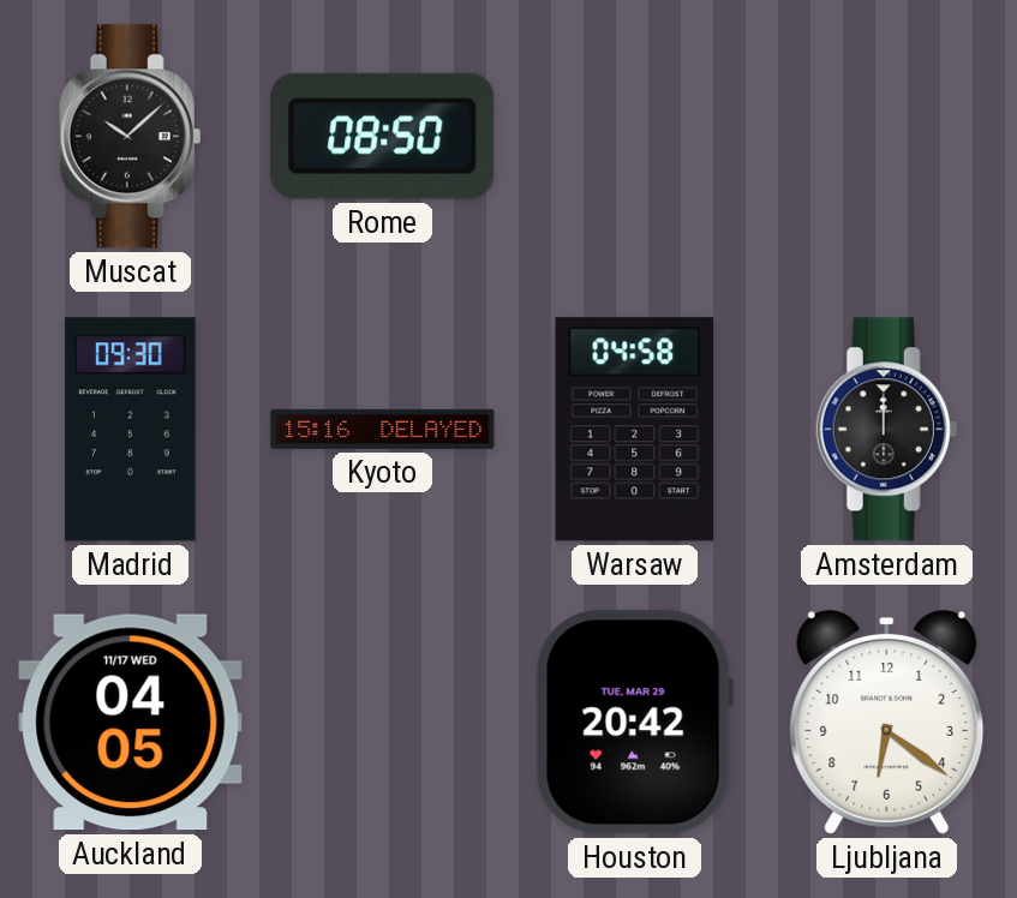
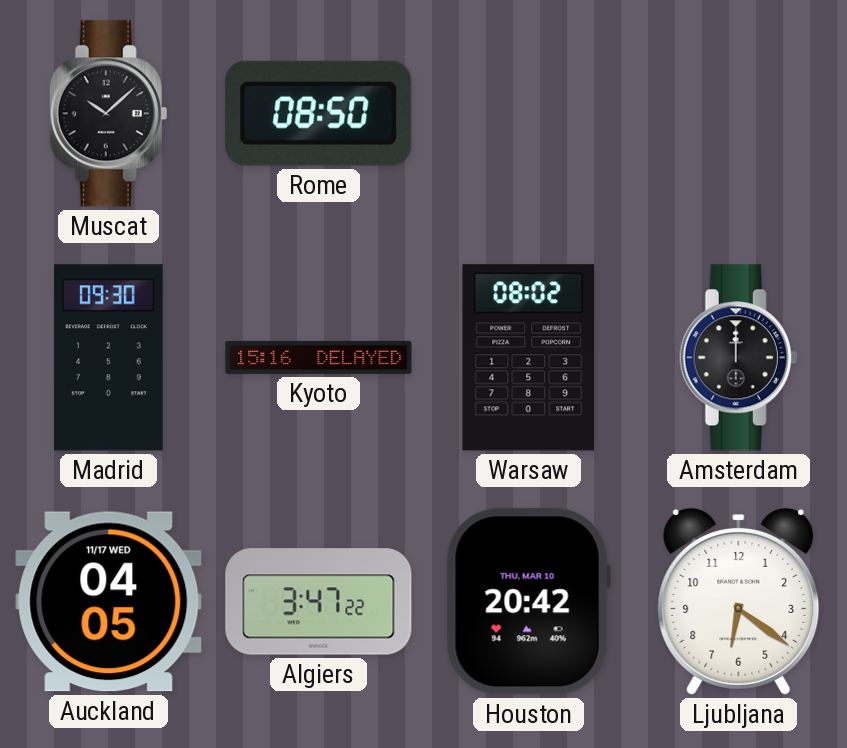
Warsaw: 04:58 -> 08:02 (529, 358)
Algiers: none -> 3:47 (319, 602)
Houston date: TUE, MAR 29 -> THU, MAR 10 (528, 602)
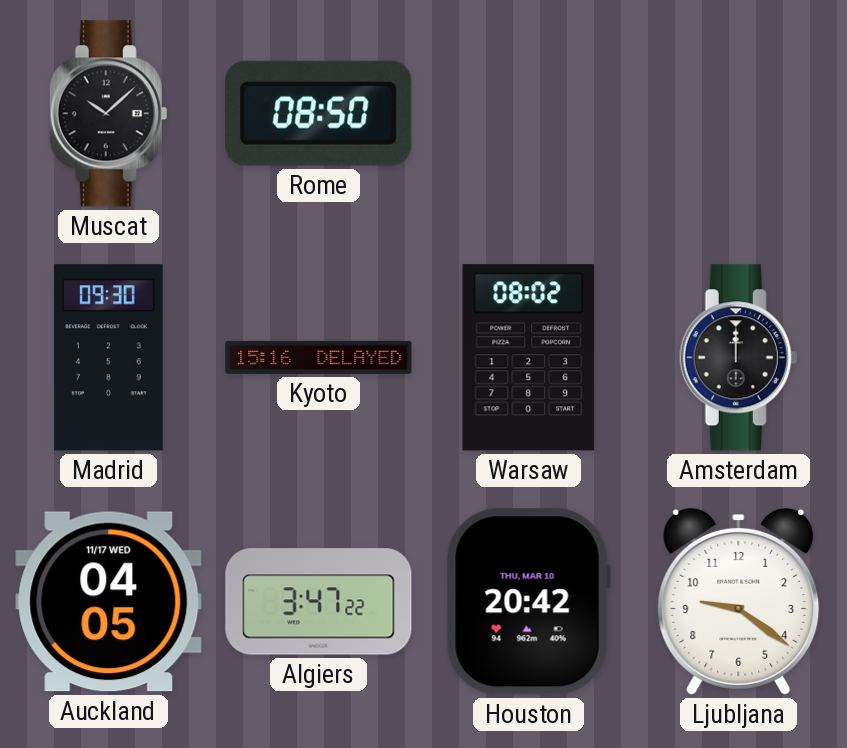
Ljubljana: 6:21 -> 9:21 (739, 601)
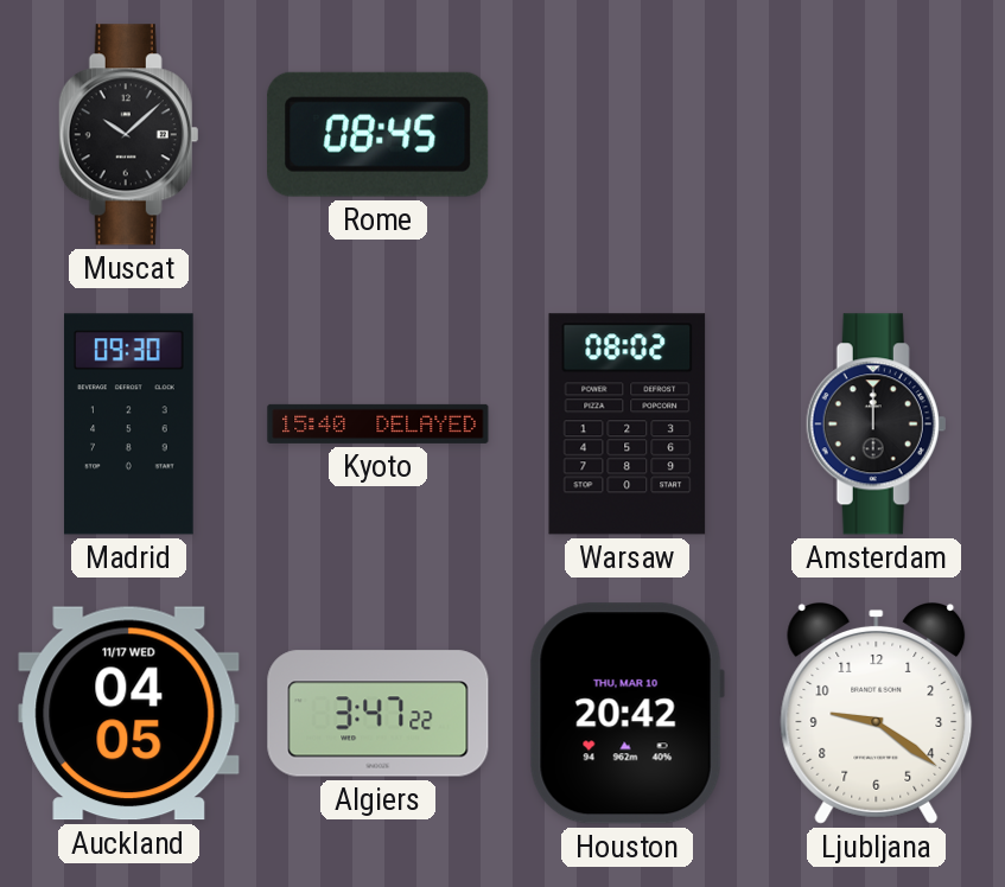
Rome: 08:50 -> 08:45 (379, 134)
Kyoto: 15:16 -> 15:40 (379, 423)
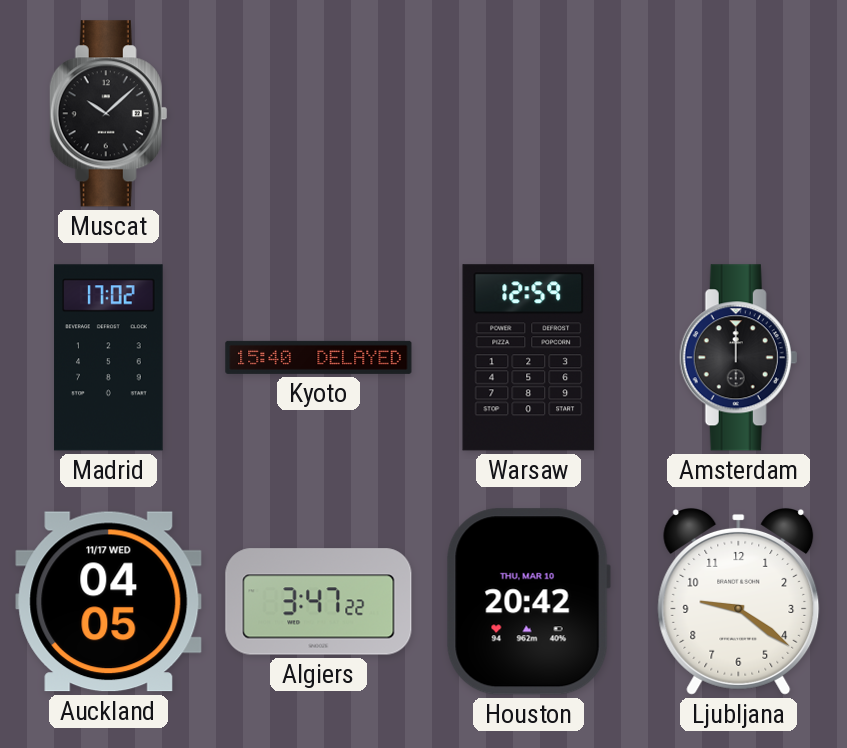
Rome: 08:45 -> none (379, 134)
Madrid: 09:30 -> 17:02 (109, 358)
Warsaw: 08:02 -> 12:59 (529, 358)
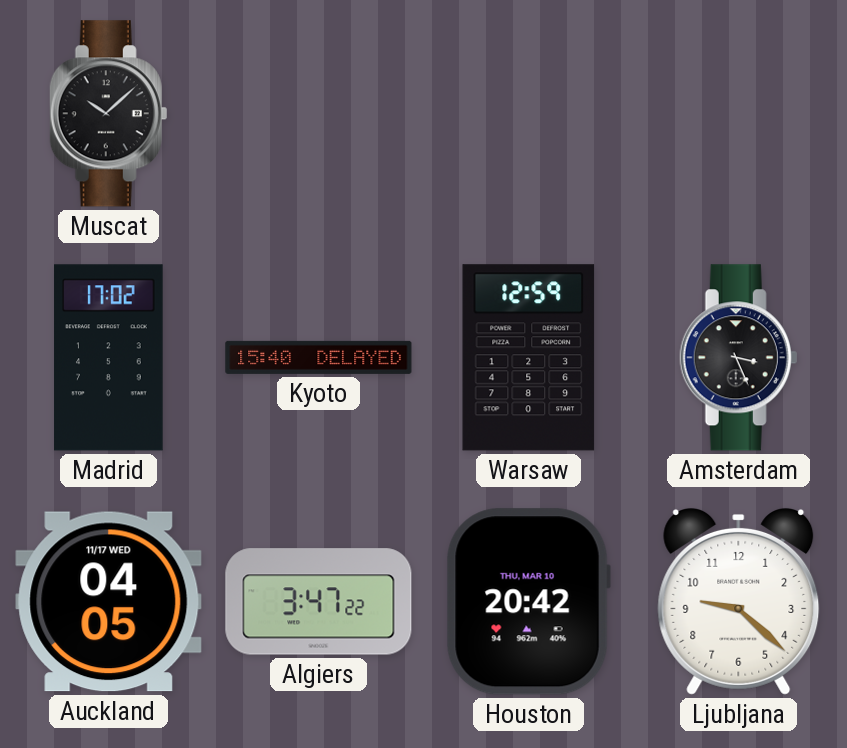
Amsterdam: 12:00 -> 3:26 (739, 358)
Ljubljana: 9:21 -> 9:22 (739, 601)
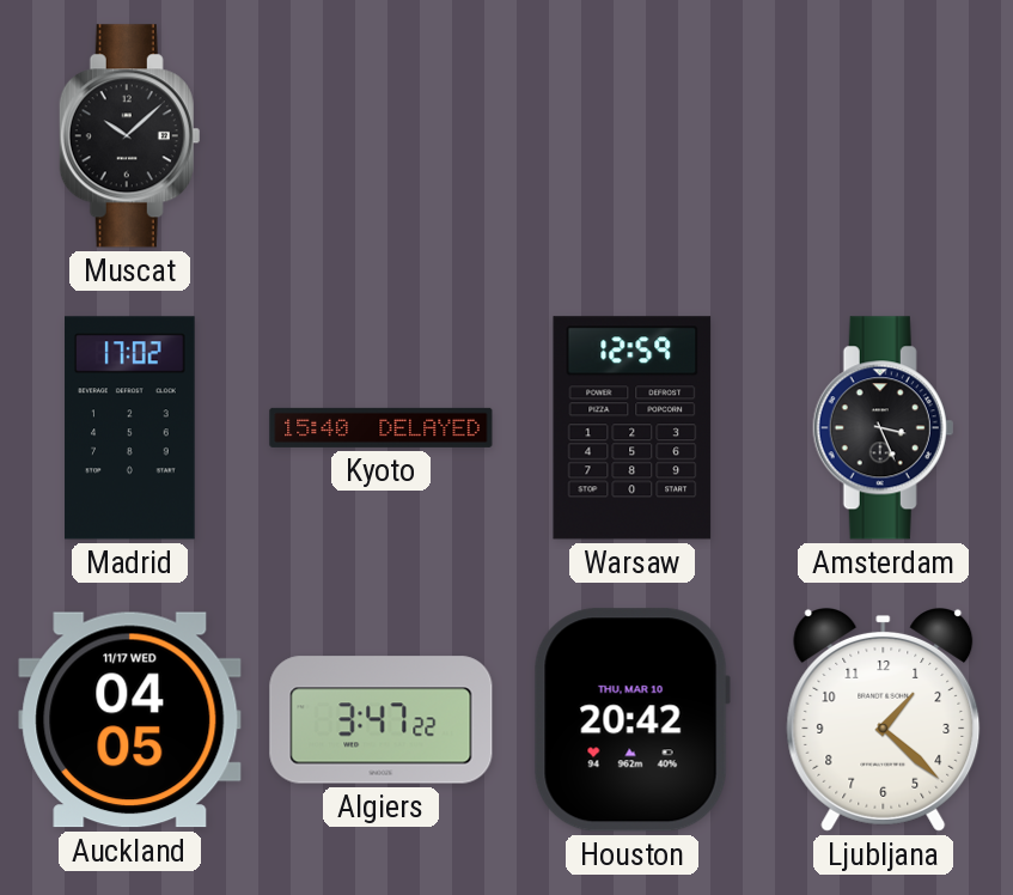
Ljubljana: 9:22 -> 1:22 (884, 719)
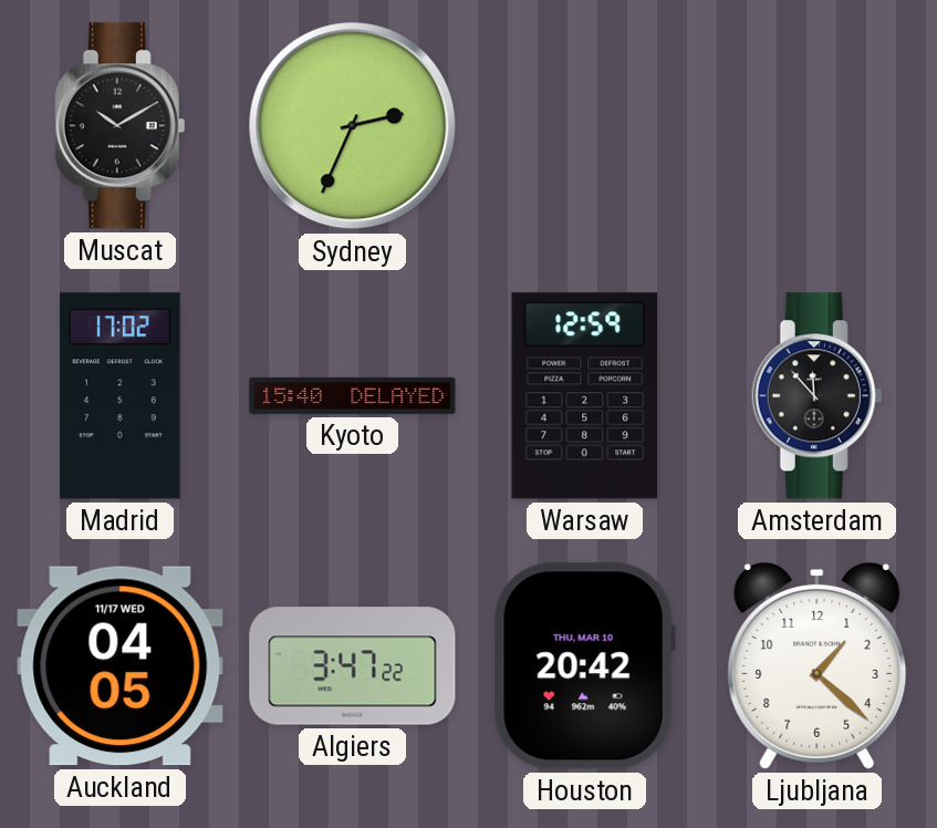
Muscat: 10:08 -> 10:10 (121, 126)
Sydney: none -> 2:34 (353, 126)
Amsterdam: 3:26 -> 11:53 (818, 396)
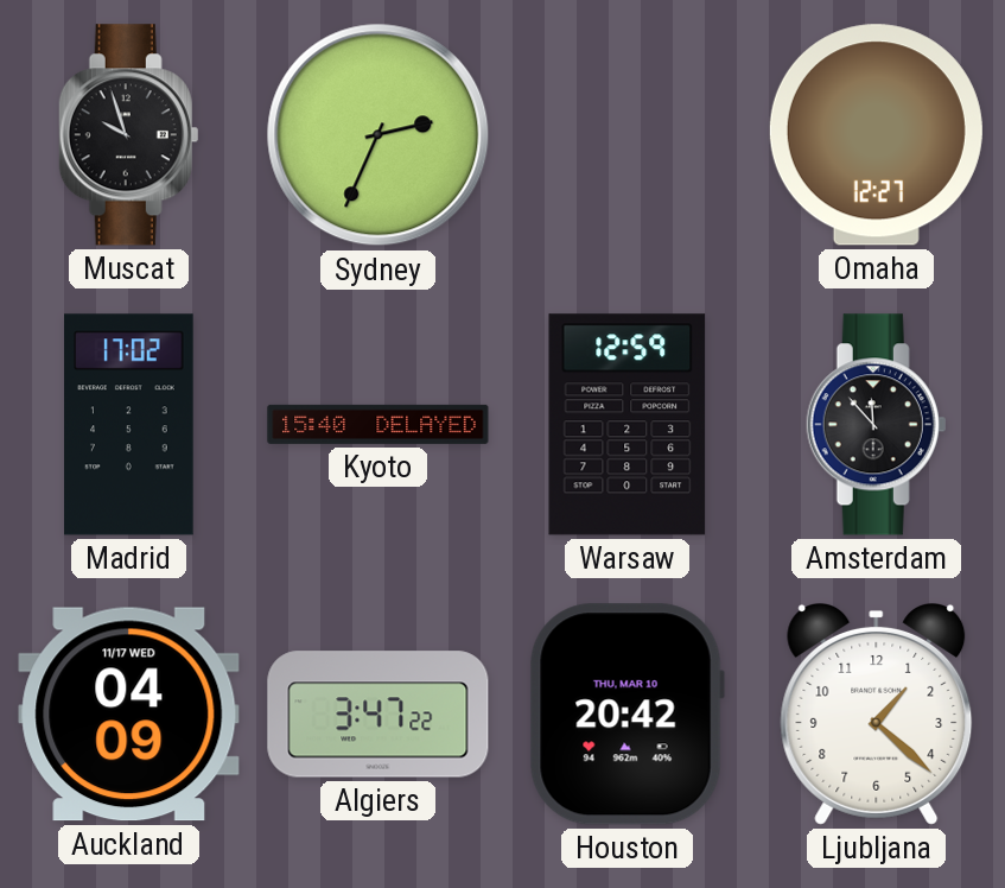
Muscat: 10:10 -> 9:57 (129, 135)
Omaha: none -> 12:27 (876, 135)
Auckland: 04:05 -> 04:09 (129, 715)
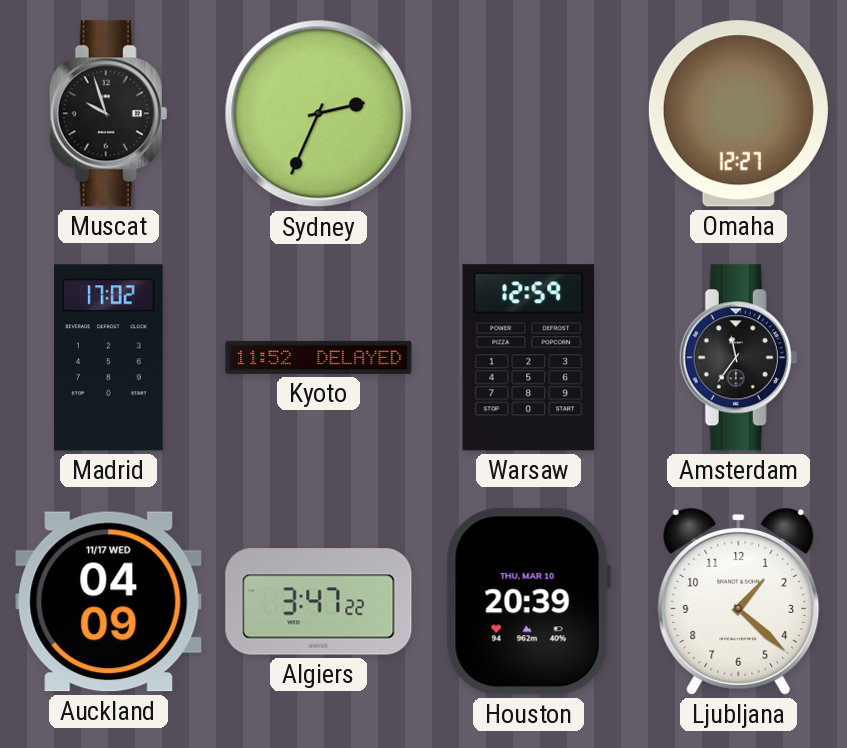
Kyoto: 15:40 -> 11:52 (319, 357)
Amsterdam: 11:53 -> 11:36 (739, 358)
Houston: 20:42 -> 20:39 (528, 602)
